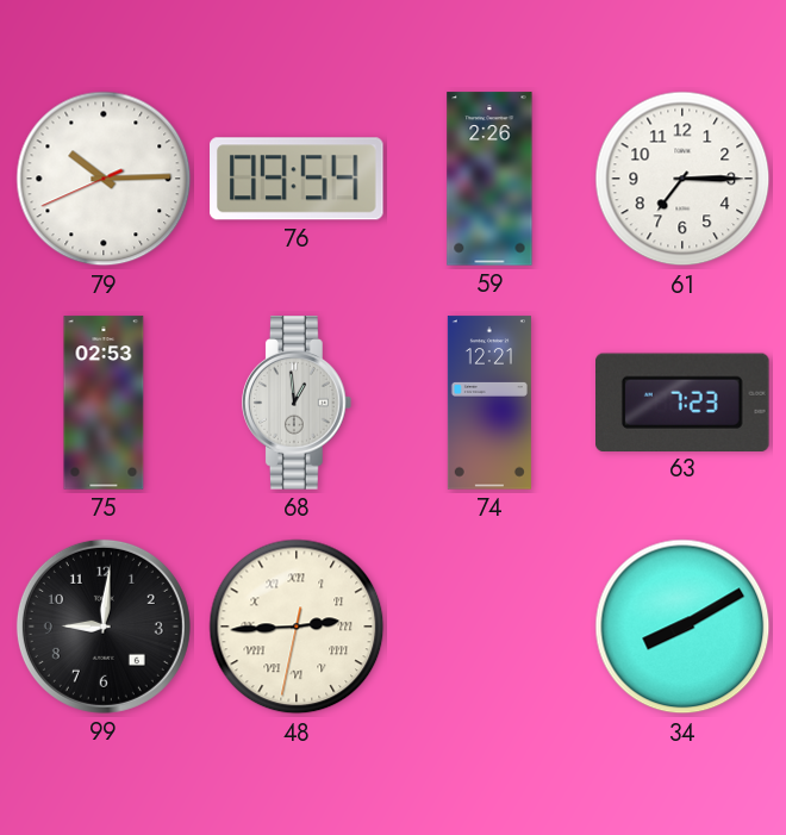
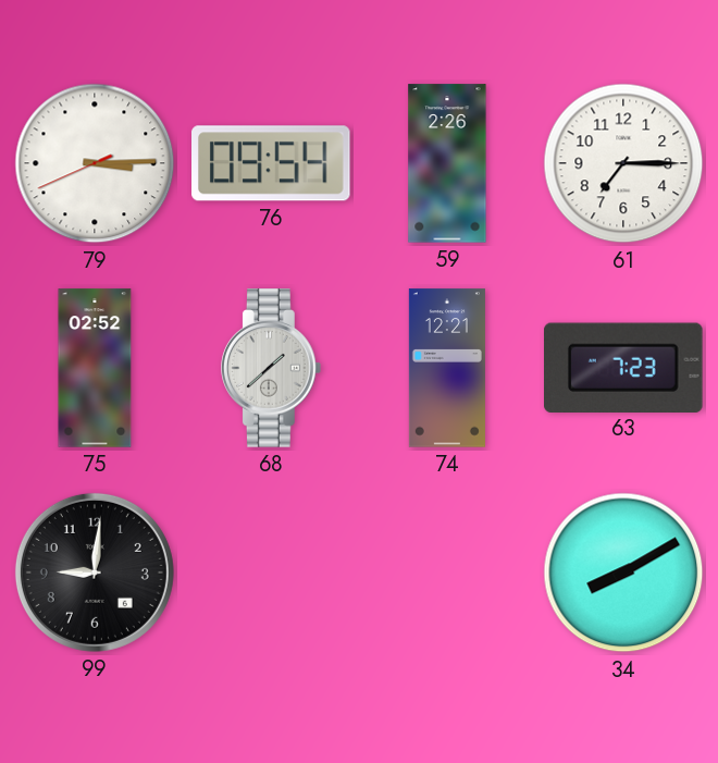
79: 10:14 -> 3:14 (95, 163)
75: 02:53 -> 02:52 (95, 368)
68: 12:59 -> 1:38 (272, 368)
48: 2:44 -> none (297, 627)
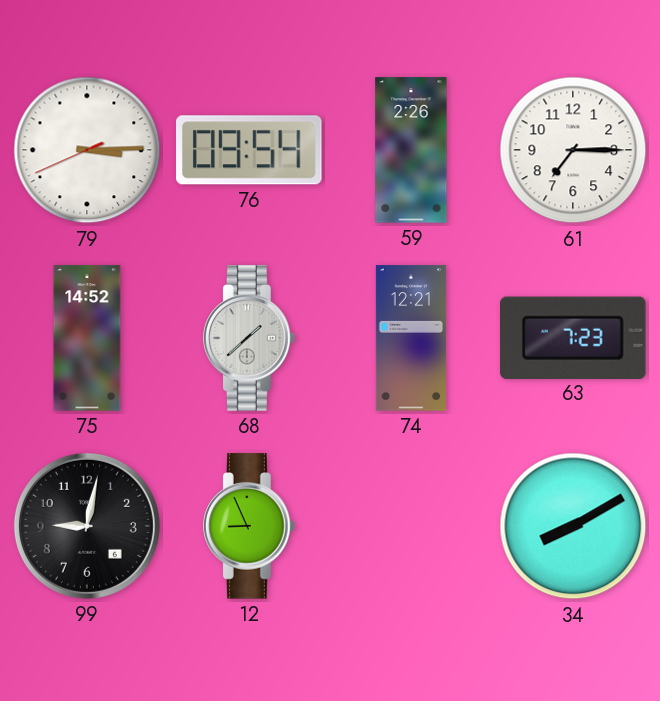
75: 02:52 -> 14:52 (87, 338)
99: 9:01 -> 9:02 (87, 526)
12: none -> 8:56 (250, 526)
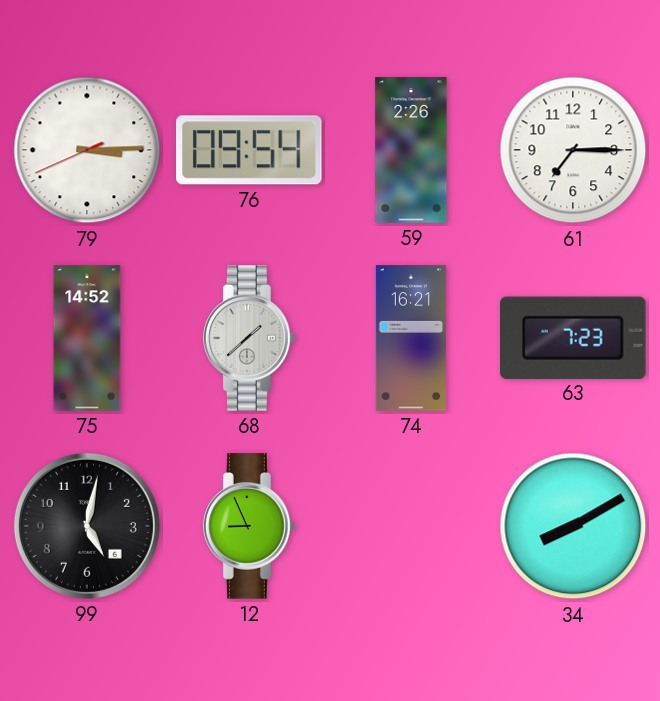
74: 12:21 -> 16:21 (411, 338)
99: 9:02 -> 5:02 (87, 526)
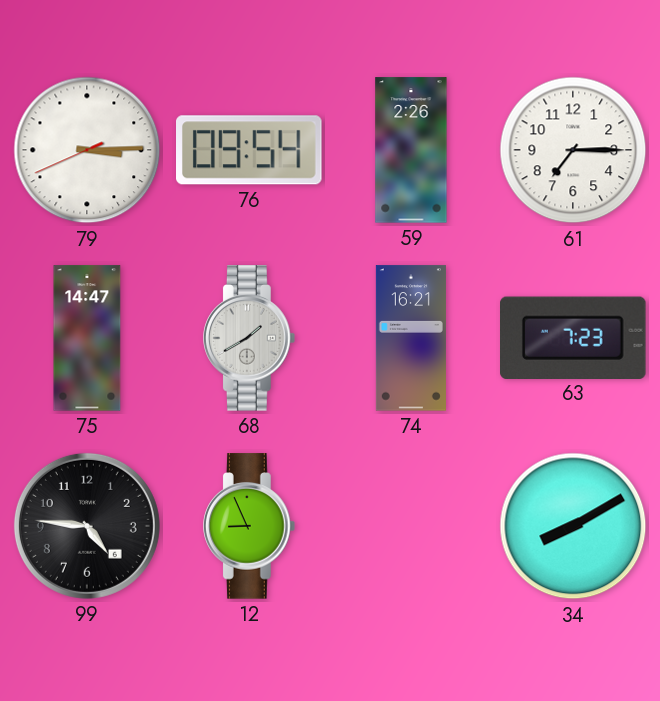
75: 14:52 -> 14:47 (87, 338)
68: 1:38 -> 1:40 (250, 338)
99: 5:02 -> 4:46 (87, 526)
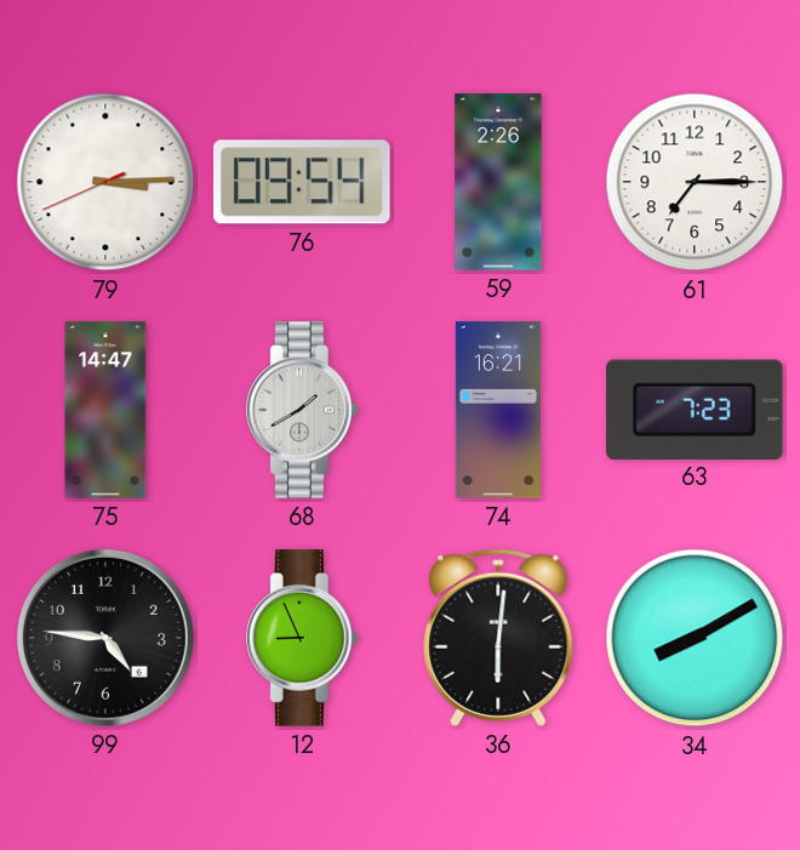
36: none -> 6:01 (498, 638)
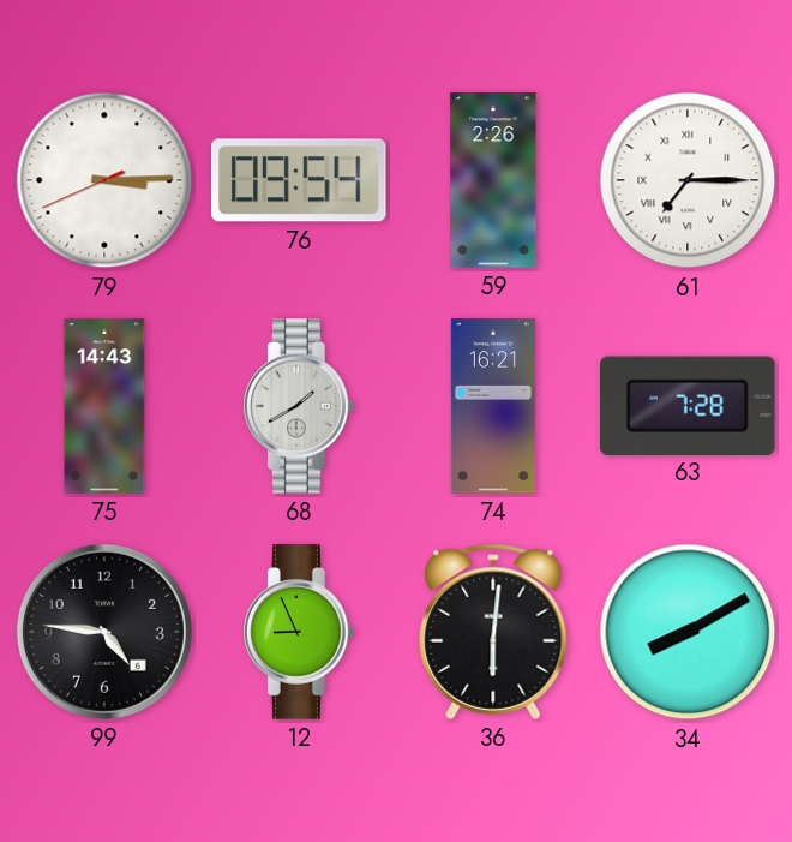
61 numerals: Arabic -> Roman (688, 180)
75: 14:47 -> 14:43 (104, 406)
63: 7:23 -> 7:28 (689, 405)
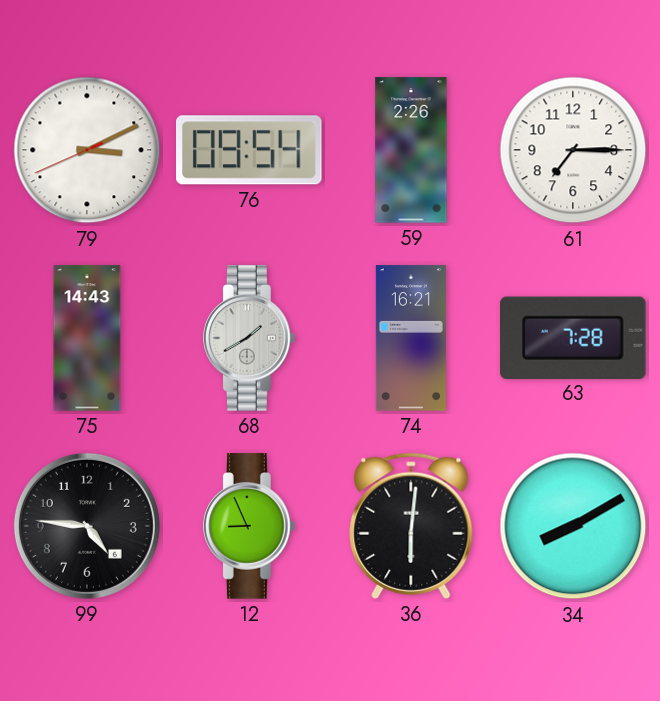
79: 3:14 -> 3:10 (87, 150)
61 numerals: Roman -> Arabic (573, 150)
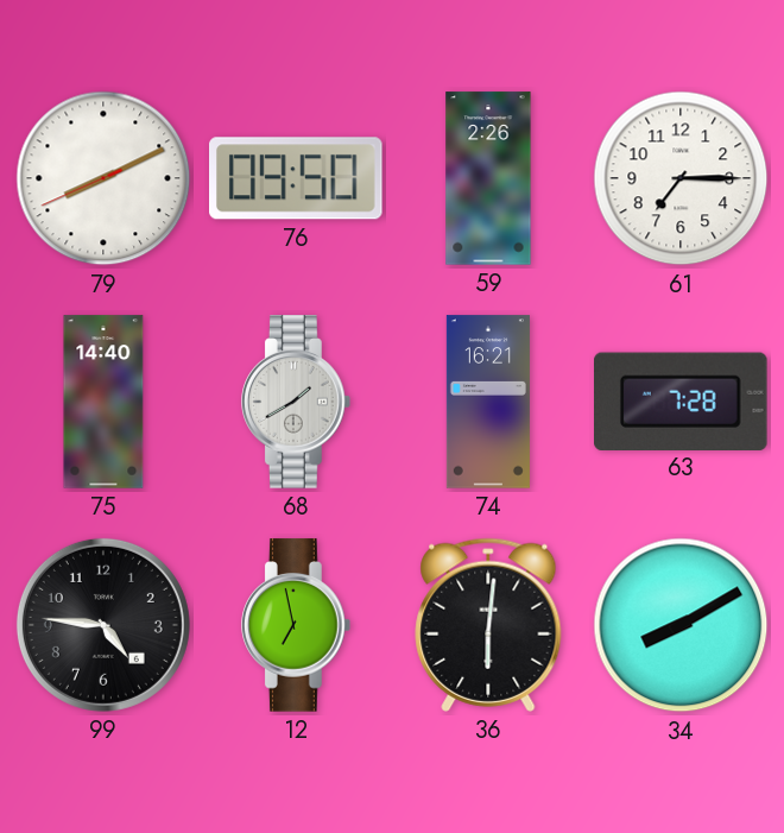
79: 3:10 -> 8:10 (103, 178)
76: 09:54 -> 09:50 (297, 178)
75: 14:43 -> 14:40 (103, 402)
12: 8:56 -> 6:58 (297, 625)
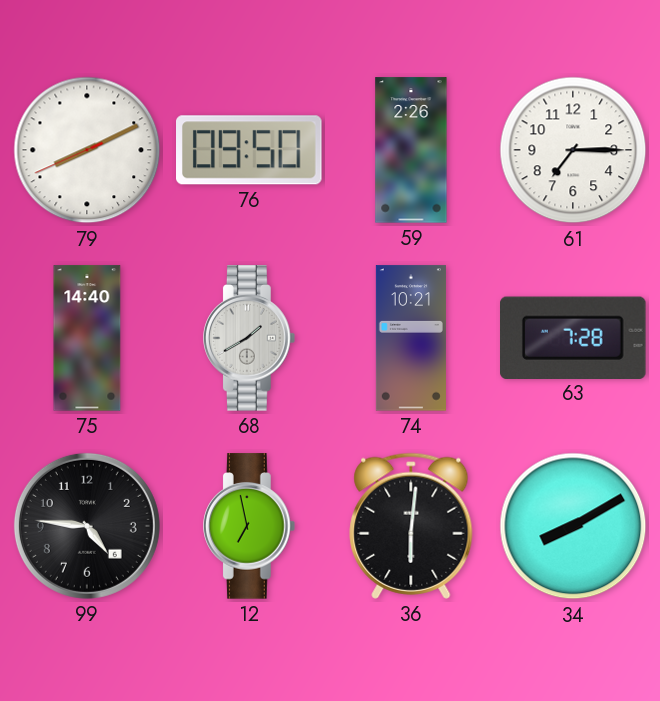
74: 16:21 -> 10:21 (411, 338)
